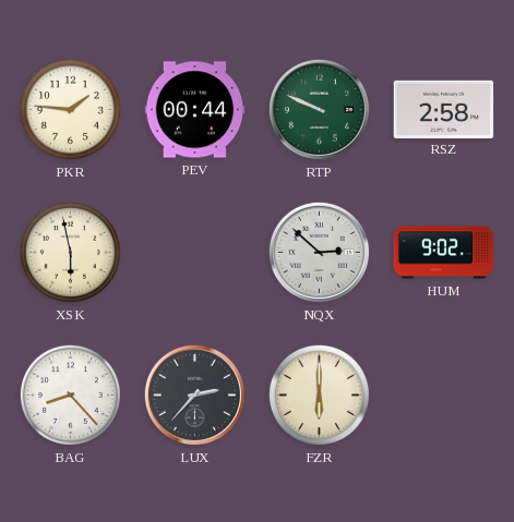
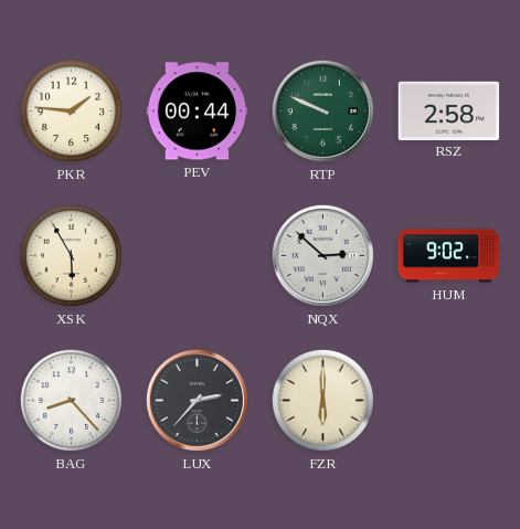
XSK: 5:58 -> 5:55 (71, 255)
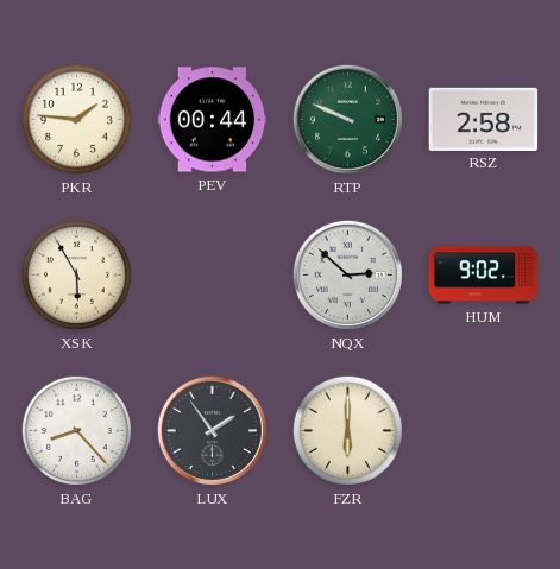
LUX: 2:37 -> 1:54 (212, 430)
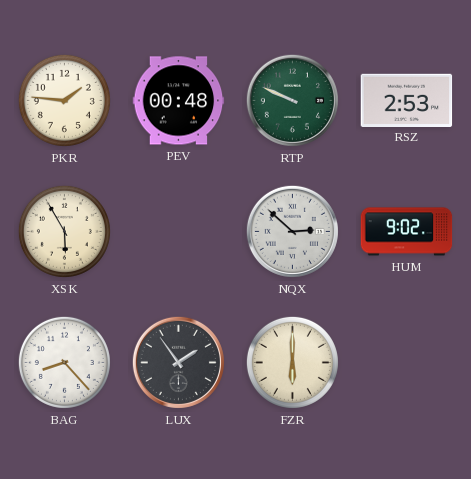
PEV: 00:44 -> 00:48 (179, 101)
RSZ: 2:58 -> 2:53 (407, 100)
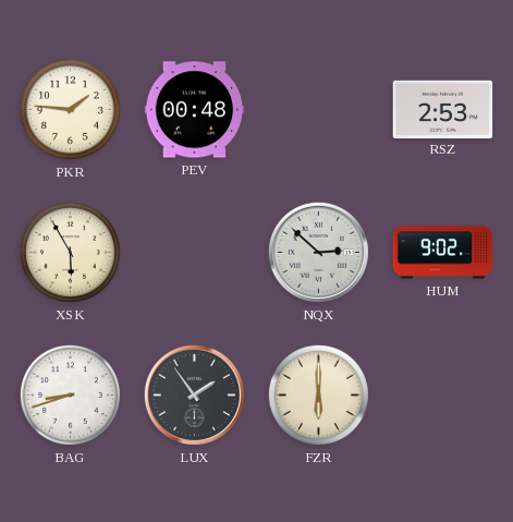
RTP: 9:49 -> none (292, 100)
BAG: 8:23 -> 8:42 (70, 394)
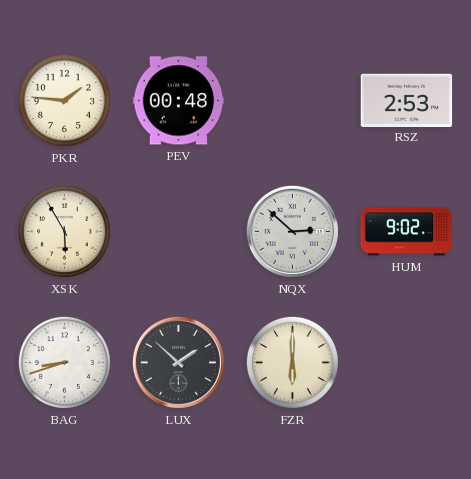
LUX: 1:54 -> 1:52 (178, 362)
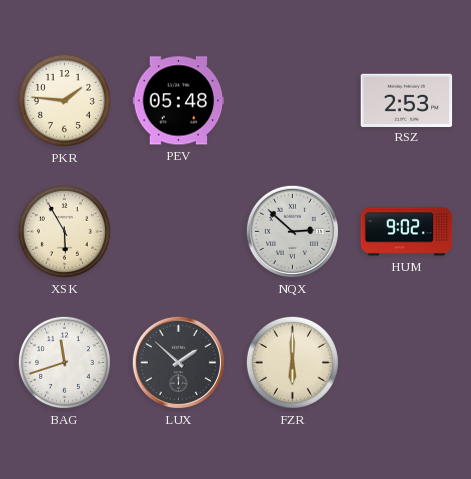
PEV: 00:48 -> 05:48 (179, 101)
BAG: 8:42 -> 11:42 (64, 362)
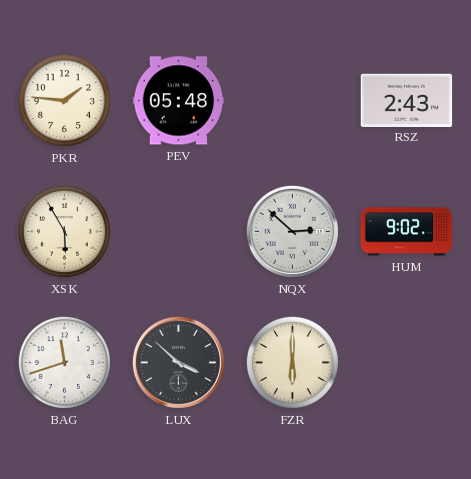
RSZ: 2:53 -> 2:43 (407, 100)
LUX: 1:52 -> 3:52 (178, 362)
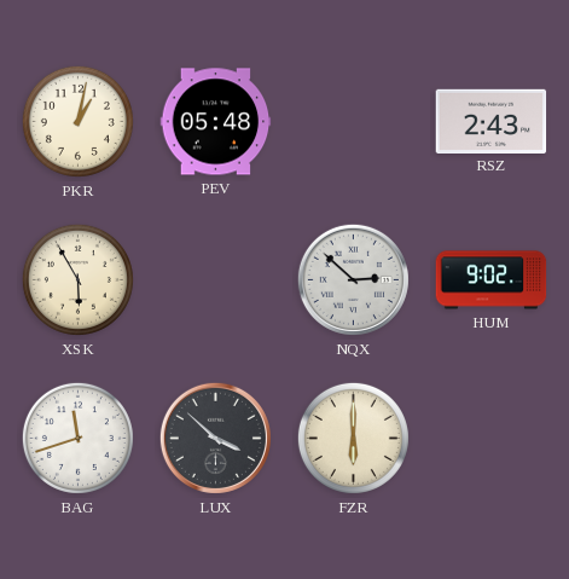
PKR: 1:46 -> 1:02 (77, 121)
